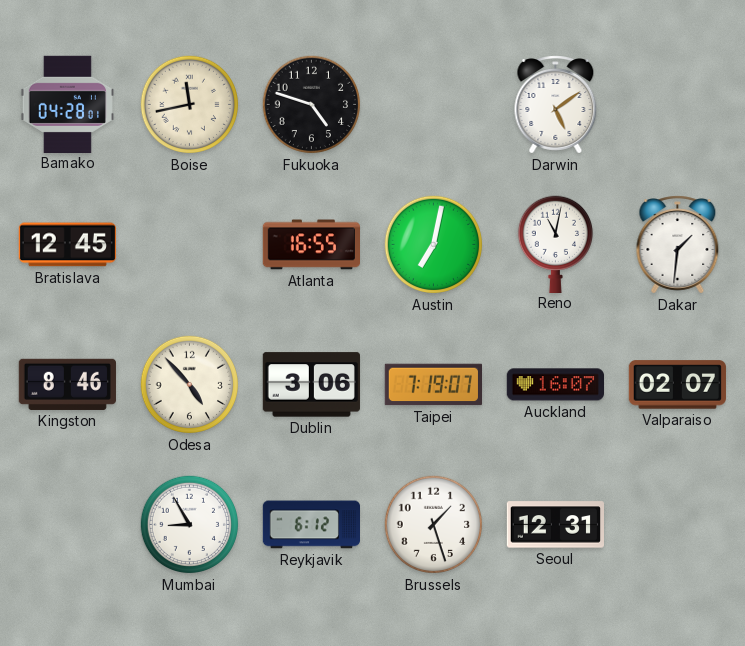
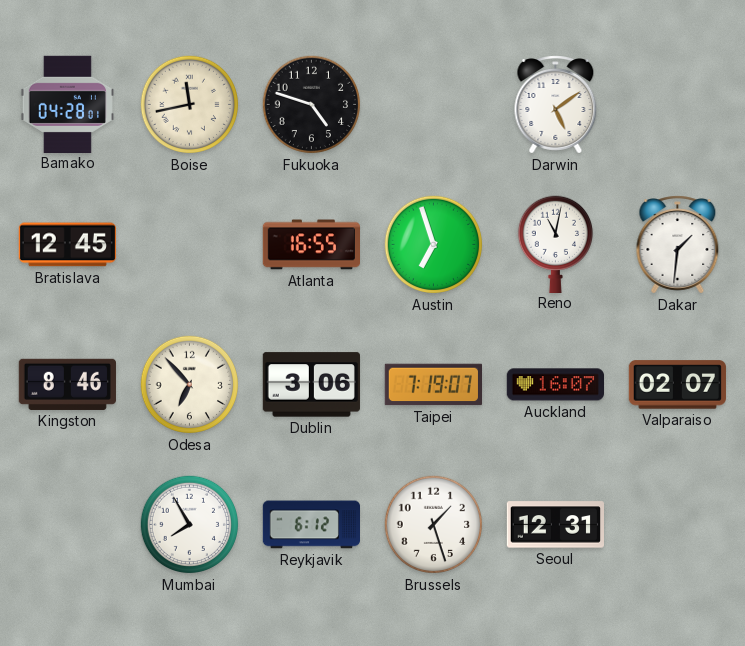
Austin: 7:02 -> 6:57 (434, 245)
Odesa: 4:53 -> 6:53 (190, 385)
Mumbai: 8:55 -> 7:55 (190, 525)
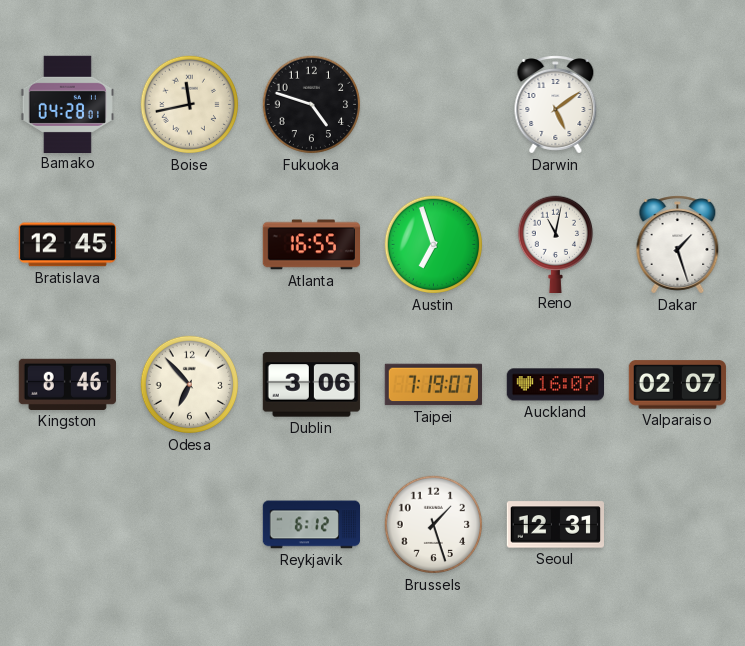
Dakar: 1:31 -> 1:27 (678, 245)
Mumbai: 7:55 -> none (190, 525)
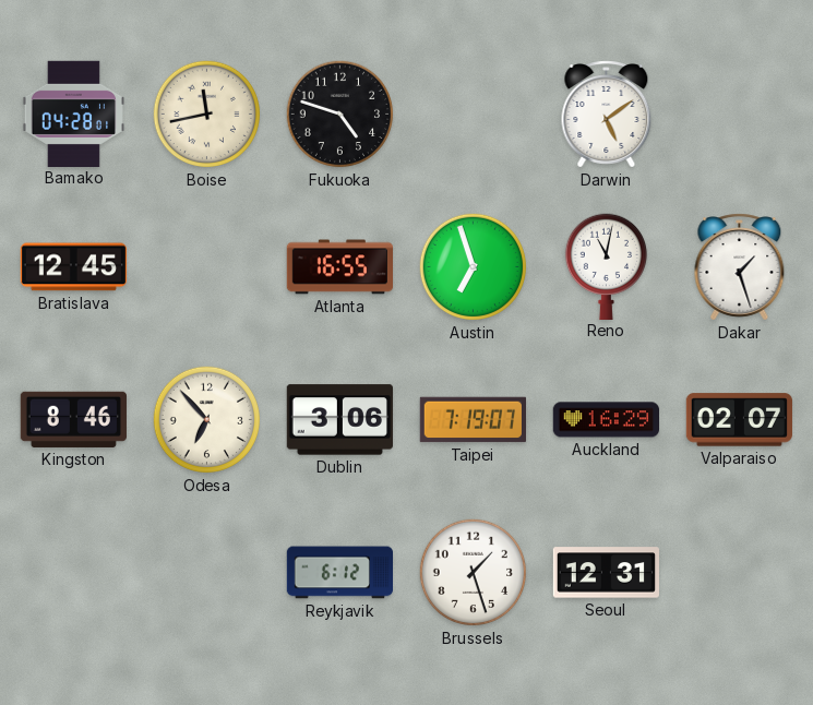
Auckland: 16:07 -> 16:29 (606, 420)
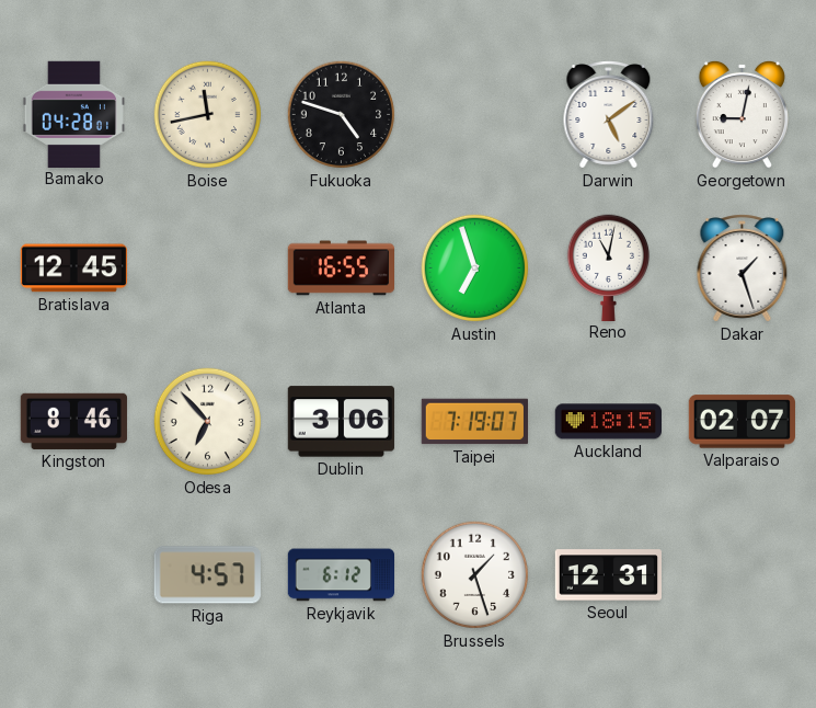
Georgetown: none -> 9:02 (742, 114)
Auckland: 16:29 -> 18:15 (608, 422)
Riga: none -> 4:57 (207, 575)
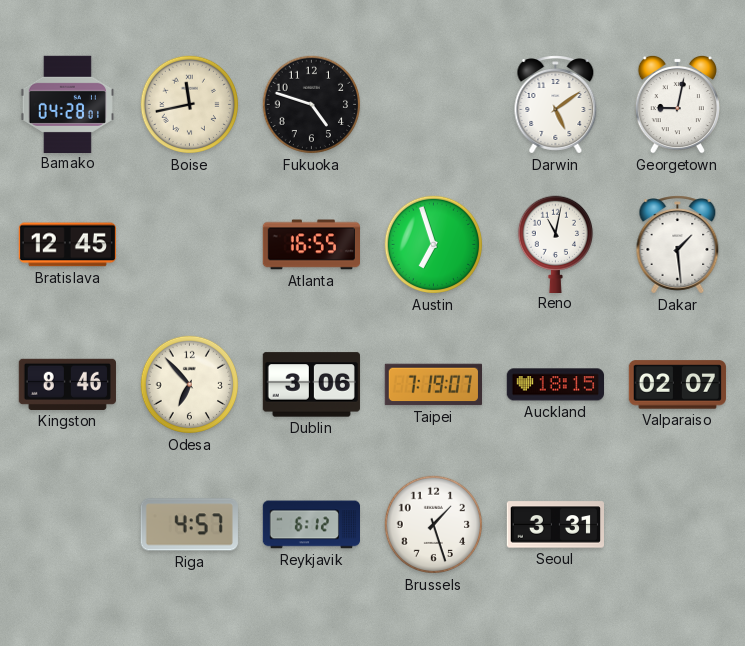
Dakar: 1:27 -> 1:29 (678, 245)
Seoul: 12:31 -> 3:31 (555, 525)
